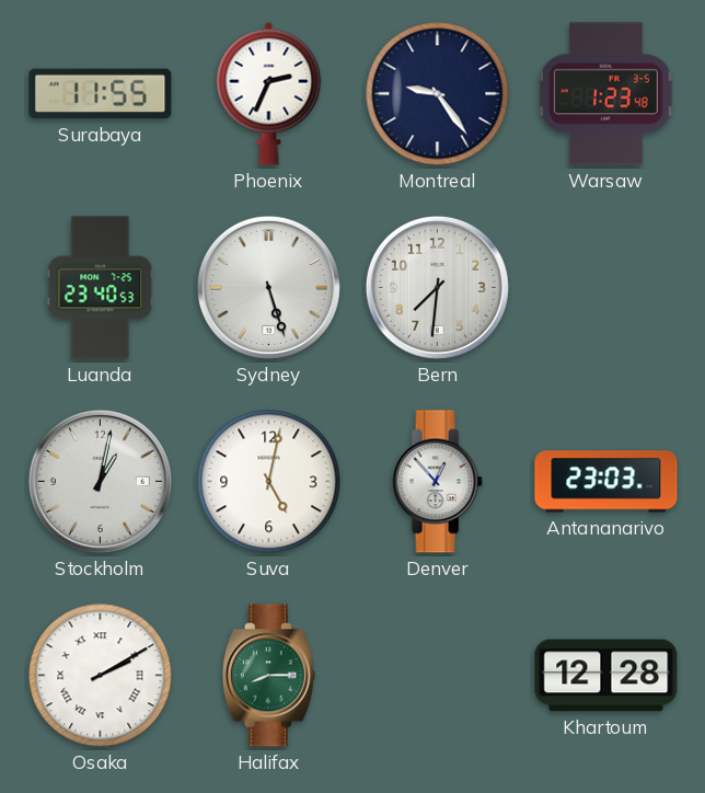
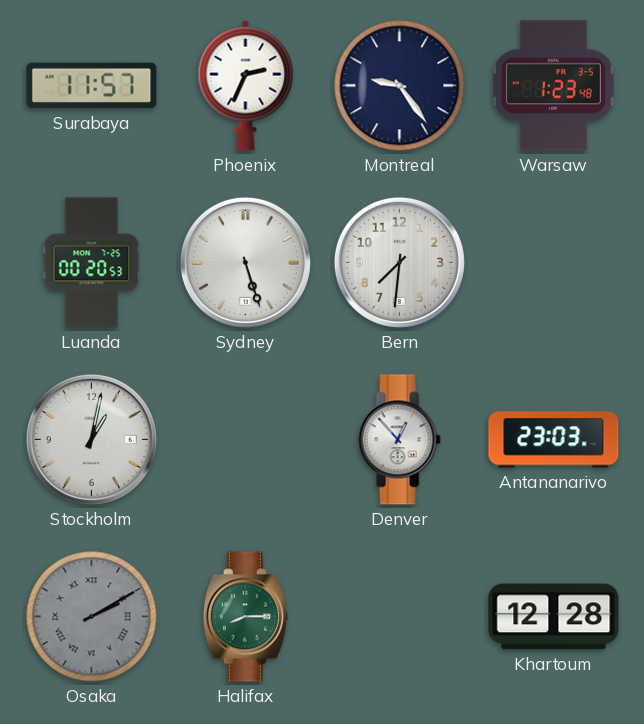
Surabaya: 11:55 -> 11:57 (92, 86)
Luanda: 23:40 -> 00:20 (92, 263)
Suva: 5:02 -> none (269, 482)
Osaka dial: white -> grey (92, 617)
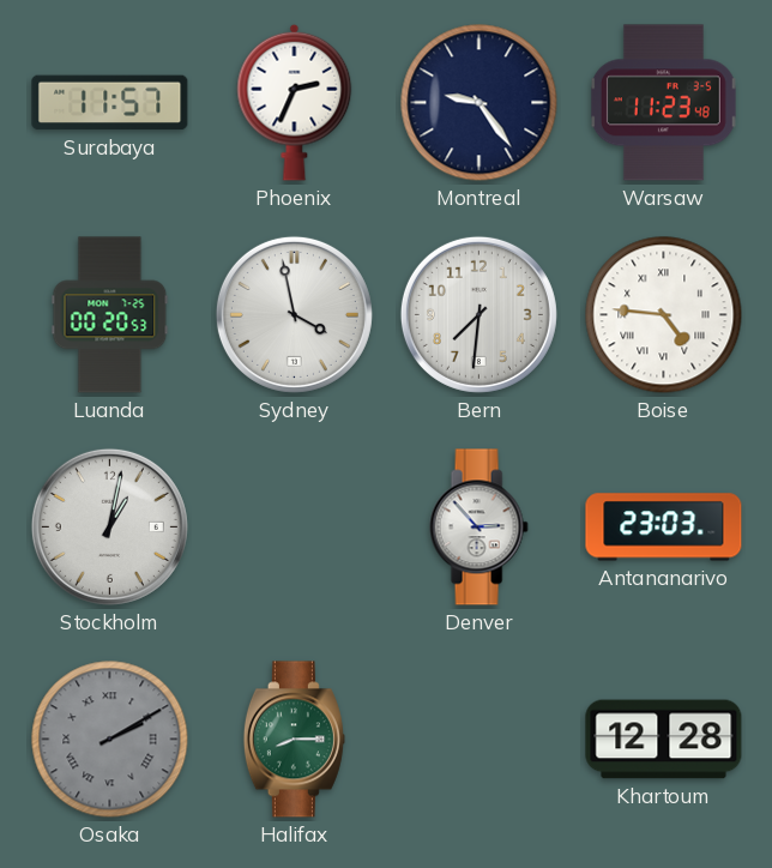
Warsaw: 1:23 -> 11:23 (663, 103)
Sydney: 5:27 -> 3:58 (294, 314)
Boise: none -> 4:46 (664, 315)
Denver: 12:53 -> 2:53 (478, 528)
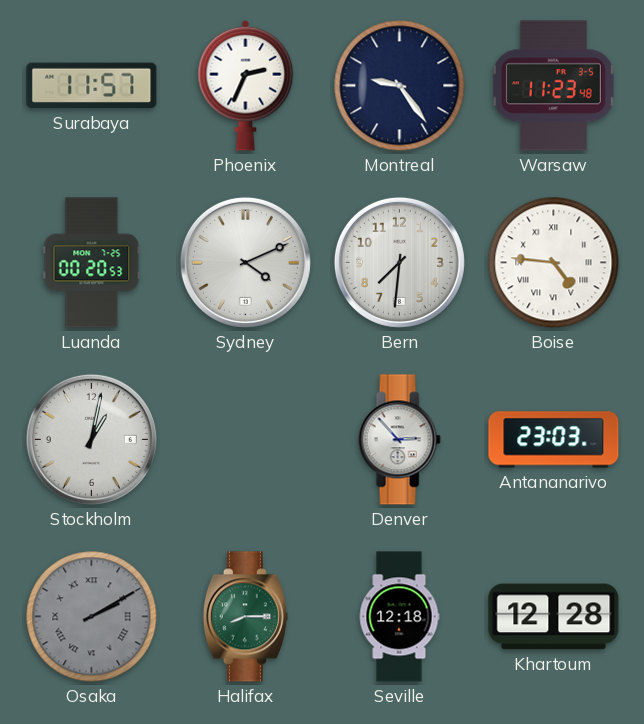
Sydney: 3:58 -> 4:11 (245, 262)
Seville: none -> 12:18 (399, 617)
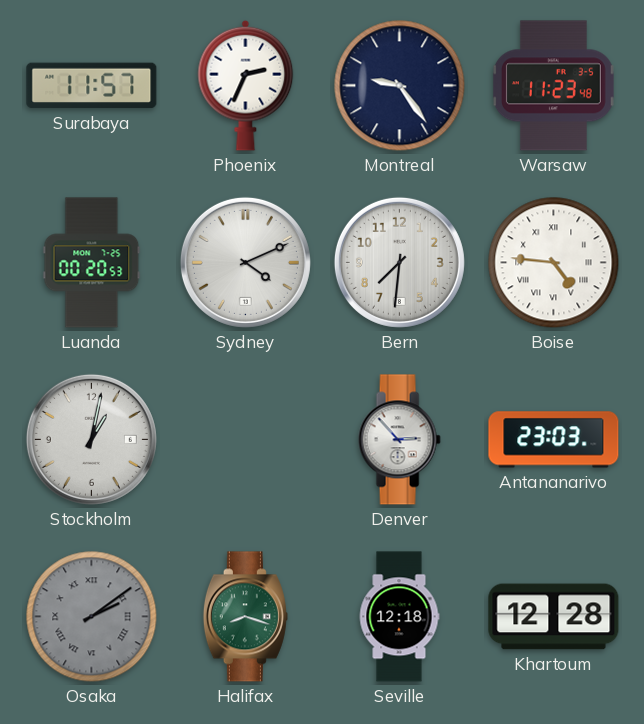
Osaka: 2:10 -> 2:09 (92, 617)
Halifax: 8:15 -> 8:18 (245, 617)
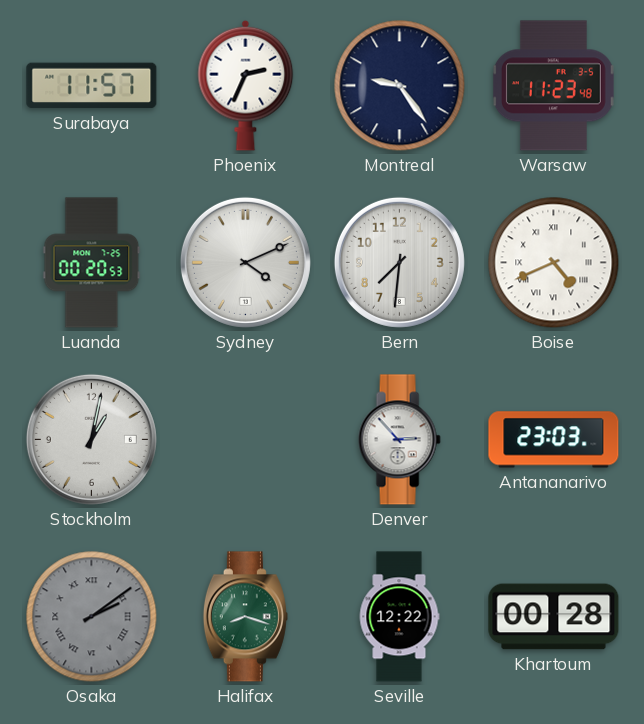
Boise: 4:46 -> 4:41 (554, 263)
Seville: 12:18 -> 12:22 (399, 617)
Khartoum: 12:28 -> 00:28 (554, 617)
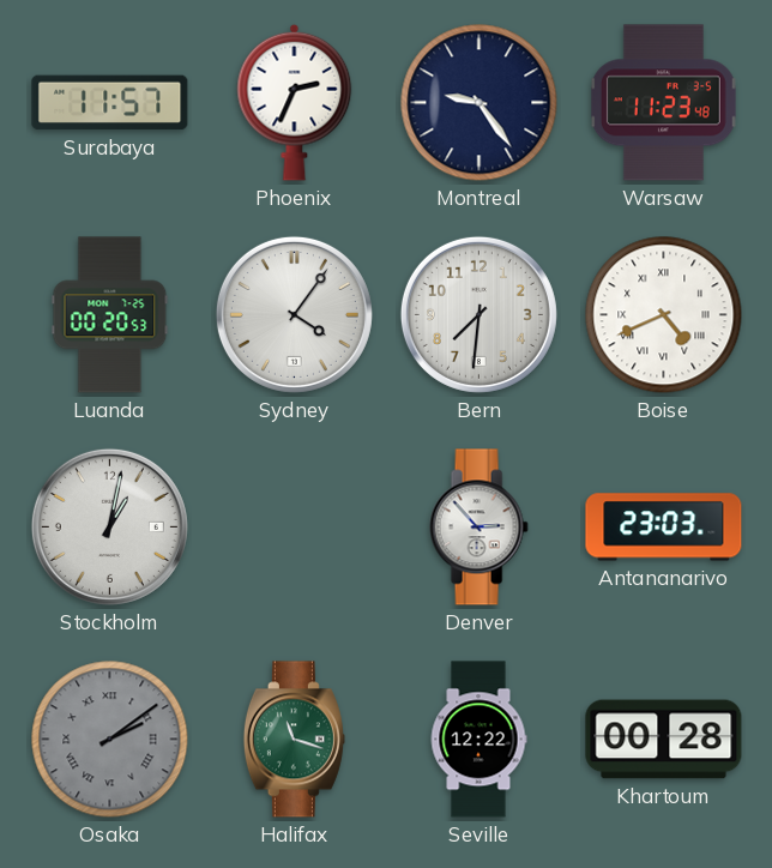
Sydney: 4:11 -> 4:06 (294, 314)
Halifax: 8:18 -> 11:18 (294, 740)
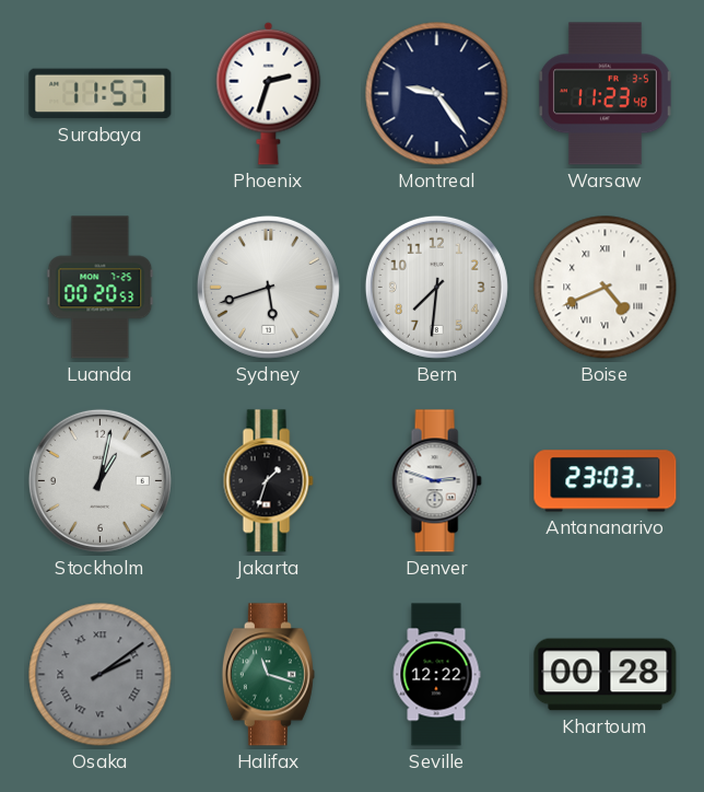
Phoenix: 2:34 -> 2:33 (269, 93)
Sydney: 4:06 -> 5:42 (268, 287)
Jakarta: none -> 1:33 (268, 481)
Denver: 2:53 -> 2:48 (436, 481)
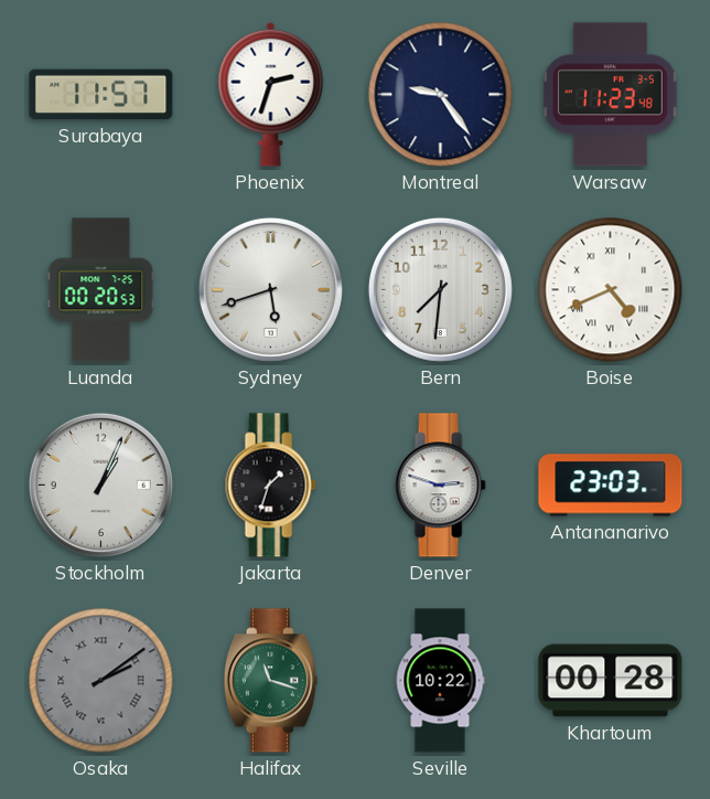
Stockholm: 1:02 -> 1:04 (100, 484)
Seville: 12:22 -> 10:22 (440, 681)
